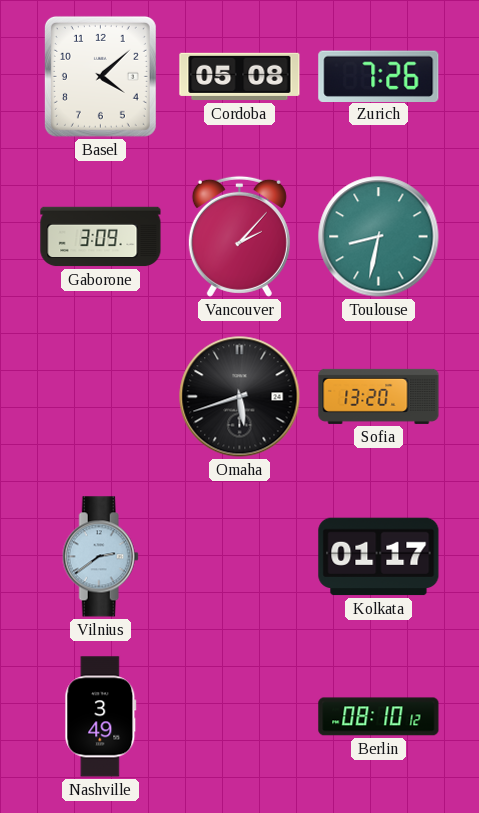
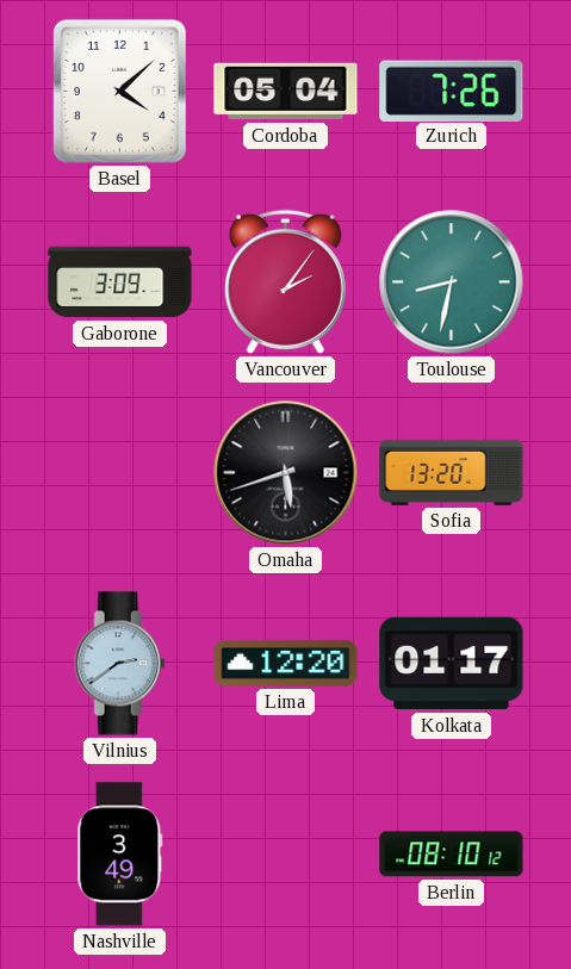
Cordoba: 05:08 -> 05:04 (286, 92)
Vancouver: 2:07 -> 2:06 (285, 281)
Lima: none -> 12:20 (286, 663)
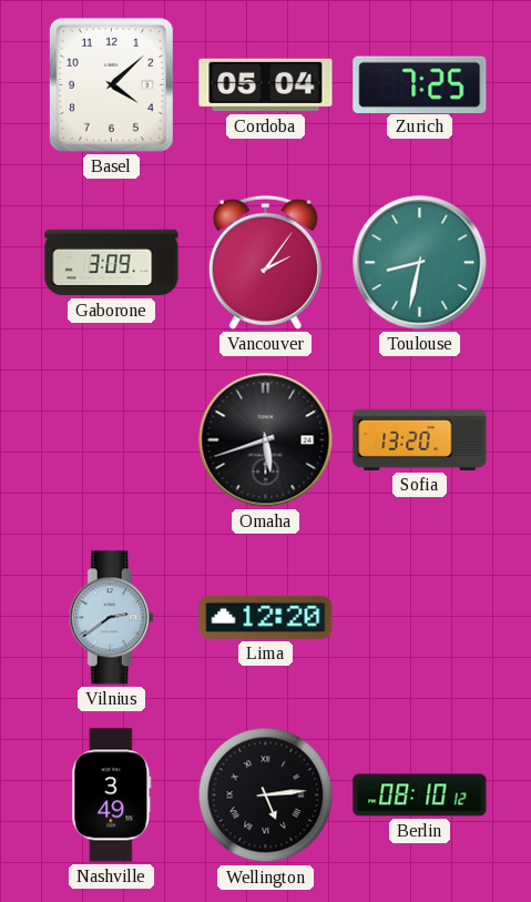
Zurich: 7:26 -> 7:25 (420, 84)
Kolkata: 01:17 -> none (452, 664)
Wellington: none -> 5:14 (266, 795)
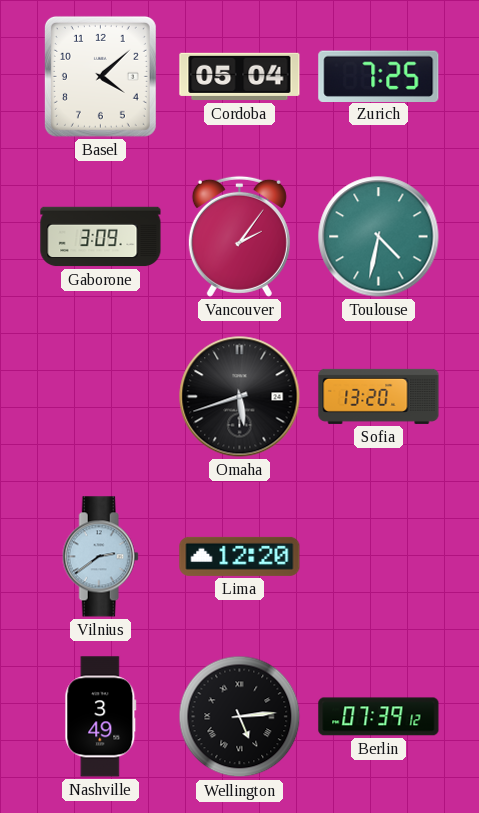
Toulouse: 8:32 -> 4:32 (379, 237)
Berlin: 08:10 -> 07:39 (379, 717)
